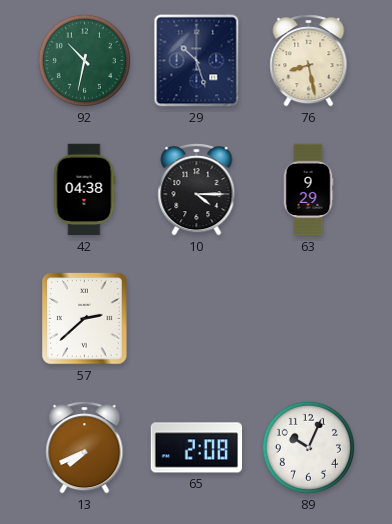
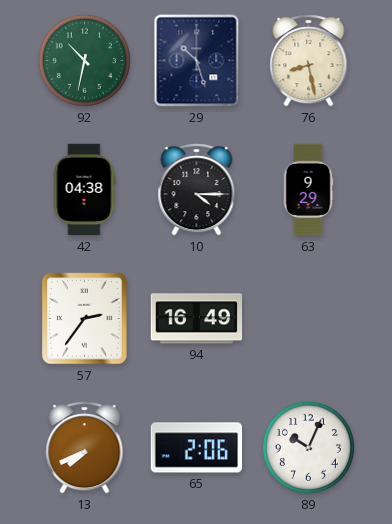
57: 2:38 -> 2:36 (85, 319)
94: none -> 16:49 (197, 319)
65: 2:08 -> 2:06 (197, 448)
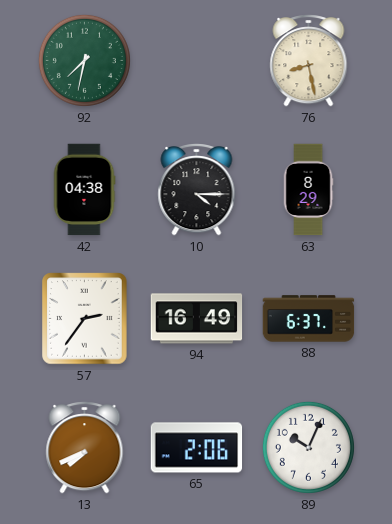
92: 10:32 -> 7:32 (84, 60)
29: 10:27 -> none (197, 61)
63: 9:29 -> 8:29 (308, 190)
88: none -> 6:37 (309, 319)
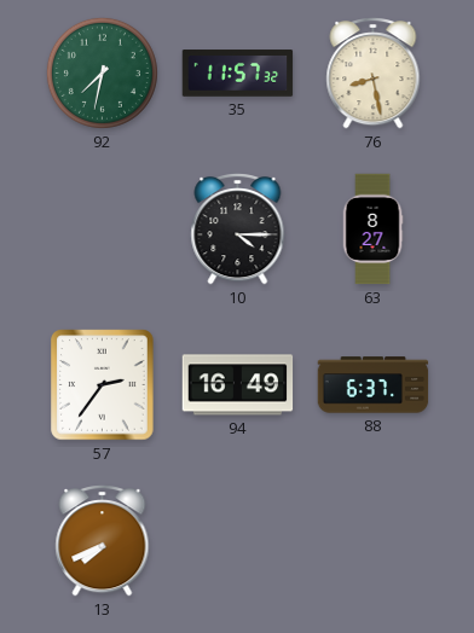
35: none -> 11:57 (238, 74)
42: 04:38 -> none (84, 190)
63: 8:29 -> 8:27 (372, 230)
65: 2:06 -> none (197, 448)
89: 10:04 -> none (308, 447)
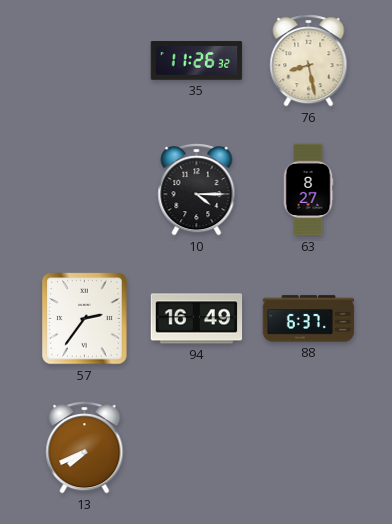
92: 7:32 -> none (102, 72)
35: 11:57 -> 11:26 (197, 61)
